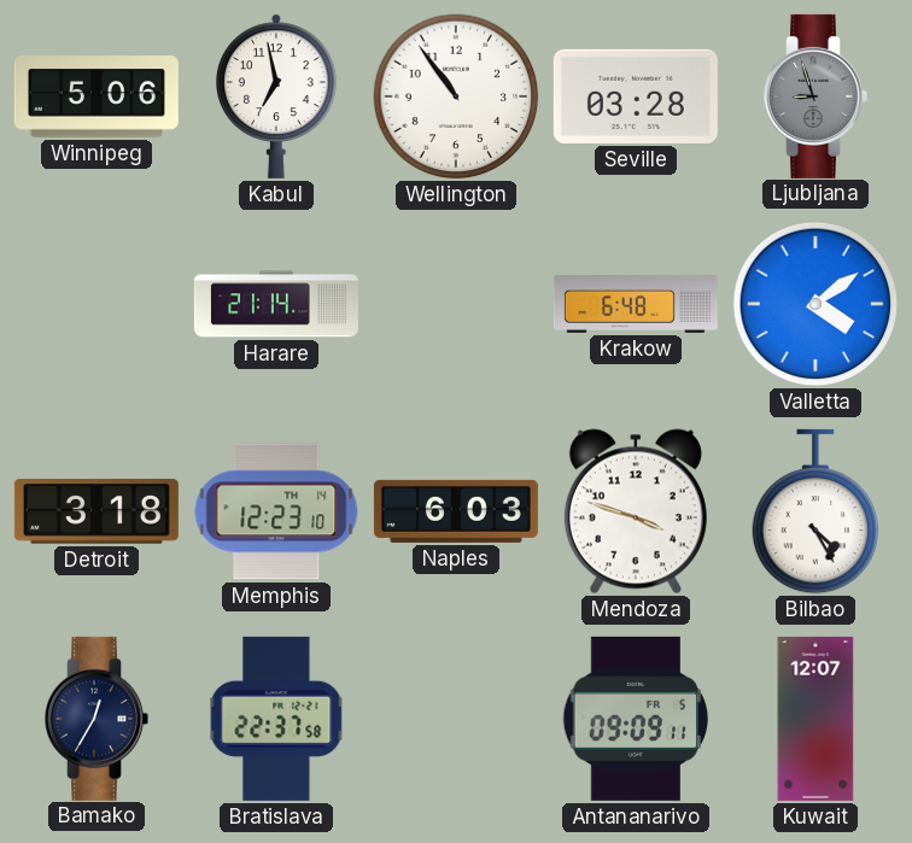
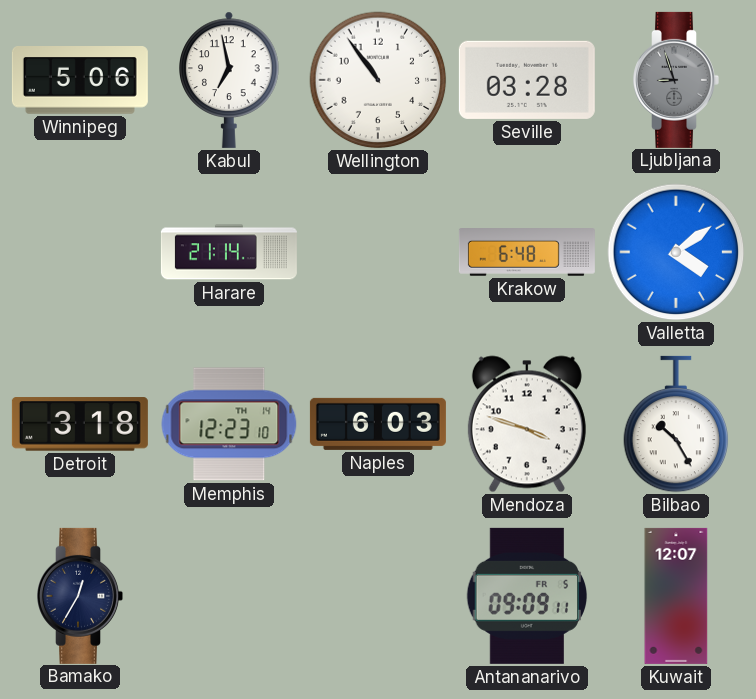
Bilbao: 4:25 -> 10:25 (676, 424)
Bratislava: 22:37 -> none (276, 719)
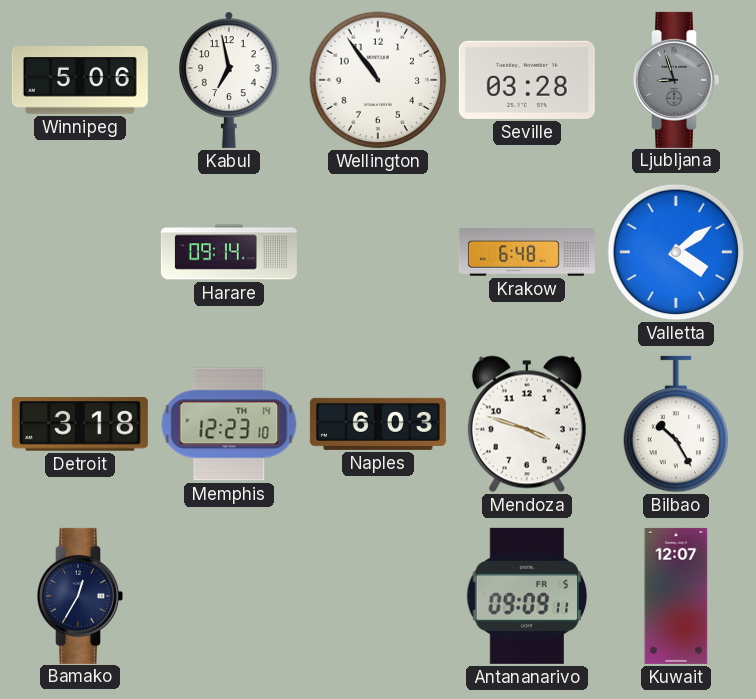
Harare: 21:14 -> 09:14 (229, 252)
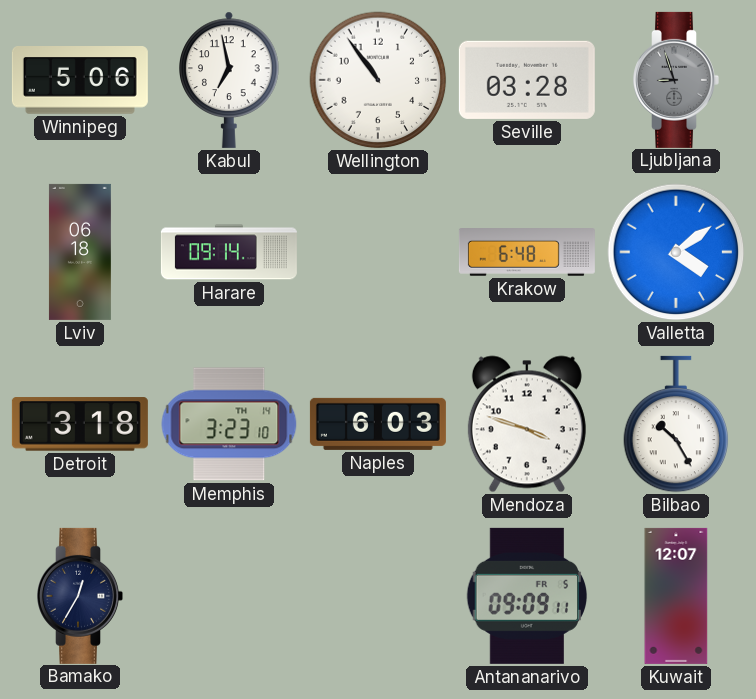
Lviv: none -> 06:18 (80, 252)
Memphis: 12:23 -> 3:23 (229, 424)
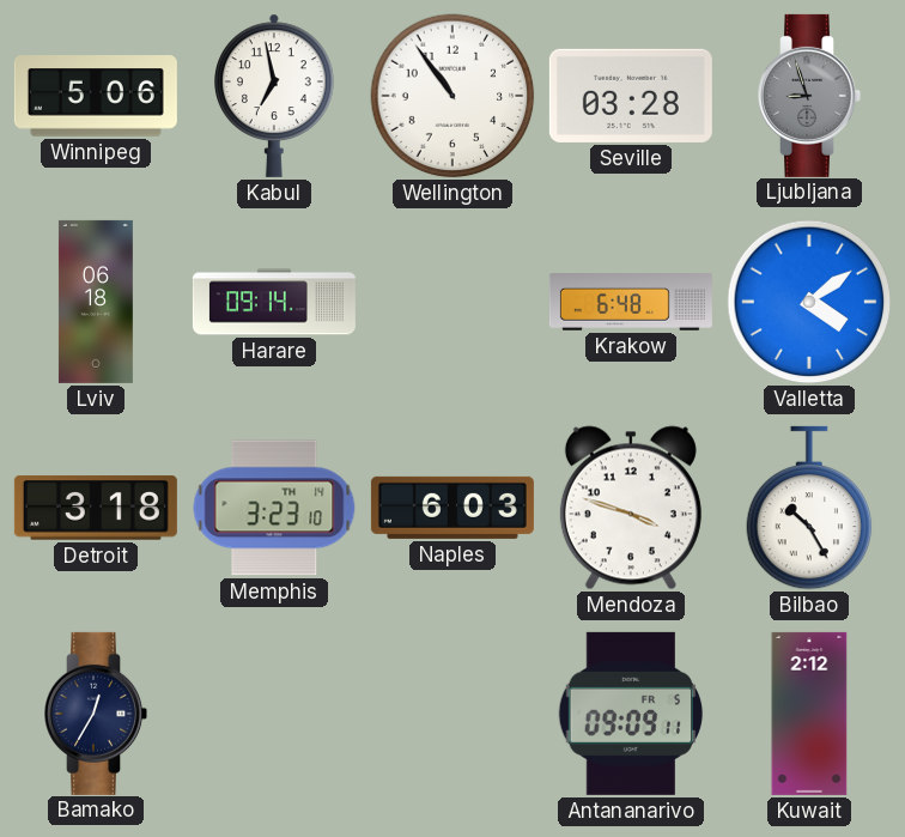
Kuwait: 12:07 -> 2:12 (809, 714)
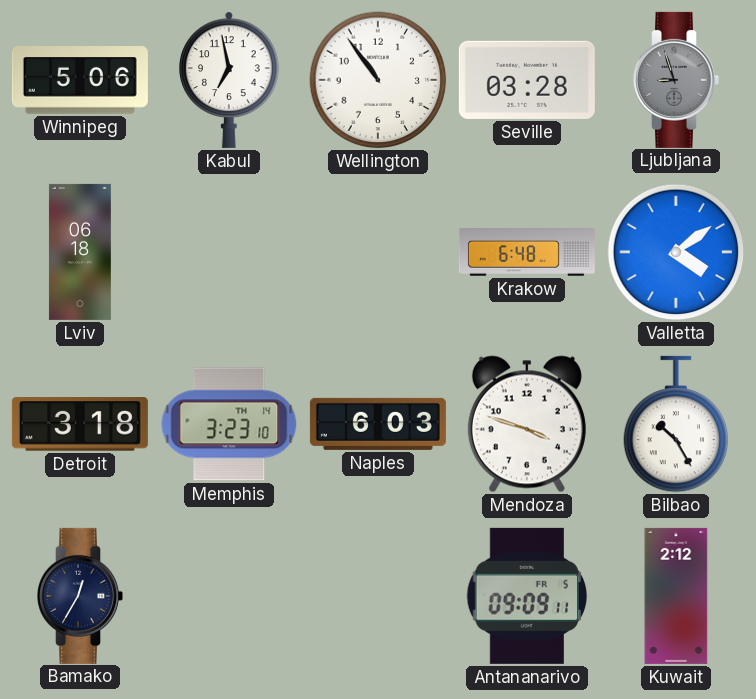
Harare: 09:14 -> none (274, 302)
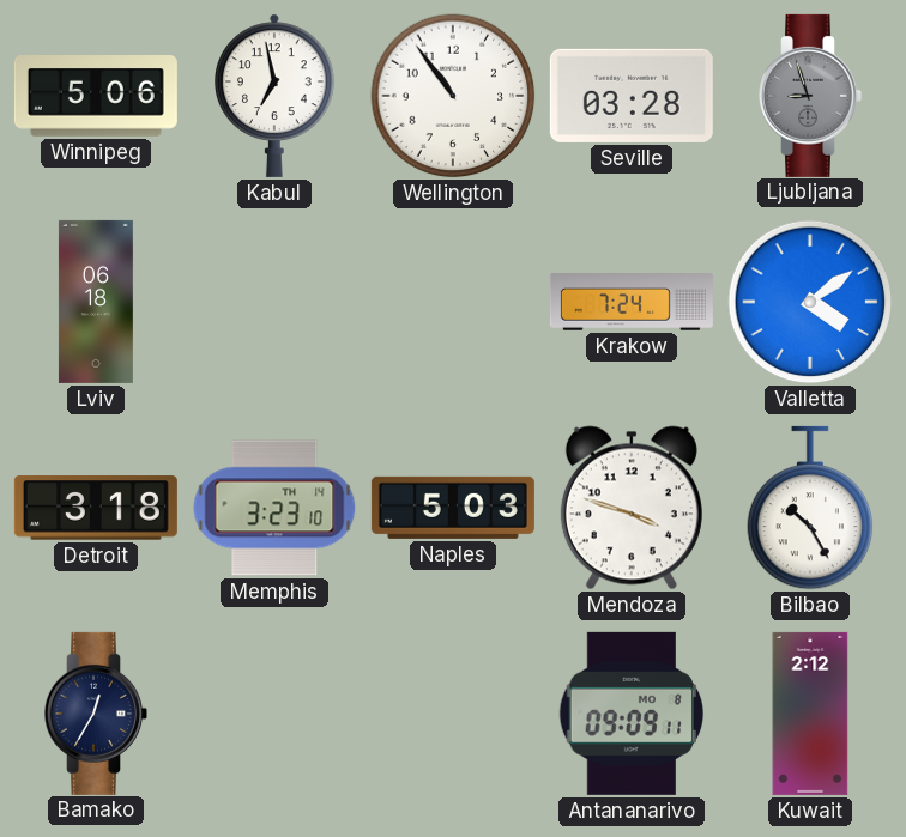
Krakow: 6:48 -> 7:24 (632, 303)
Naples: 6:03 -> 5:03 (453, 508)
Antananarivo date: FR 5 -> MO 8 (630, 714)
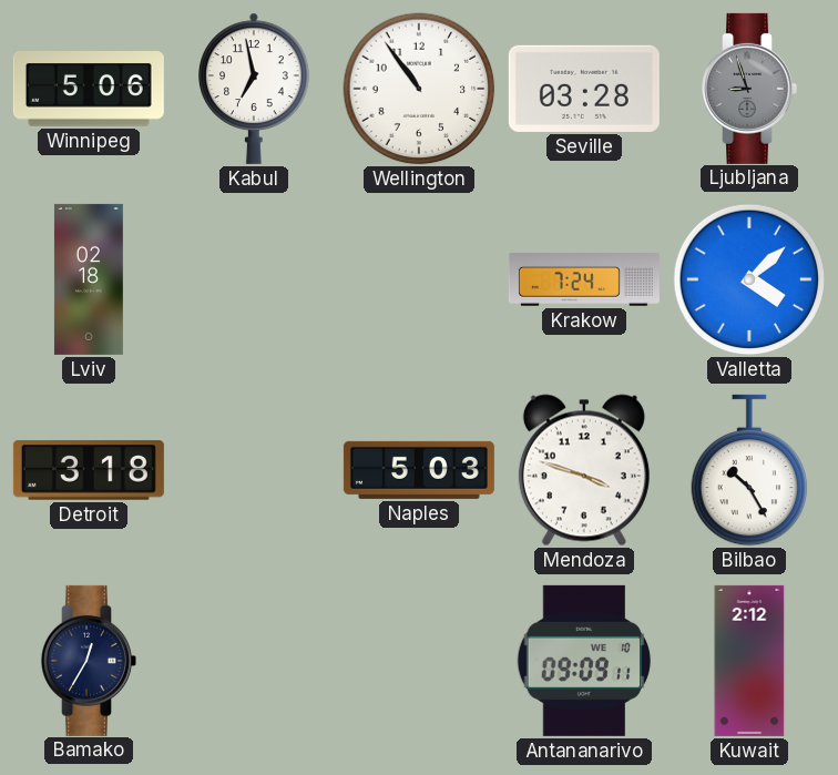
Lviv: 06:18 -> 02:18 (89, 279)
Valletta: 4:09 -> 4:08 (749, 279)
Memphis: 3:23 -> none (274, 508)
Antananarivo date: MO 8 -> WE 10 (583, 661)
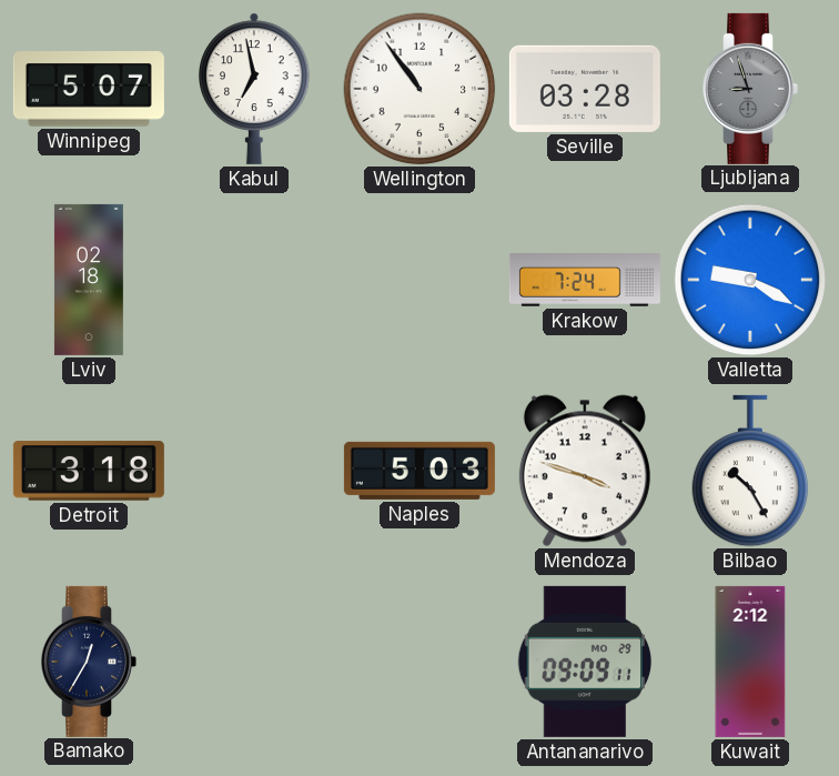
Winnipeg: 5:06 -> 5:07 (89, 90)
Valletta: 4:08 -> 9:20 (750, 280)
Antananarivo date: WE 10 -> MO 29 (584, 662)
